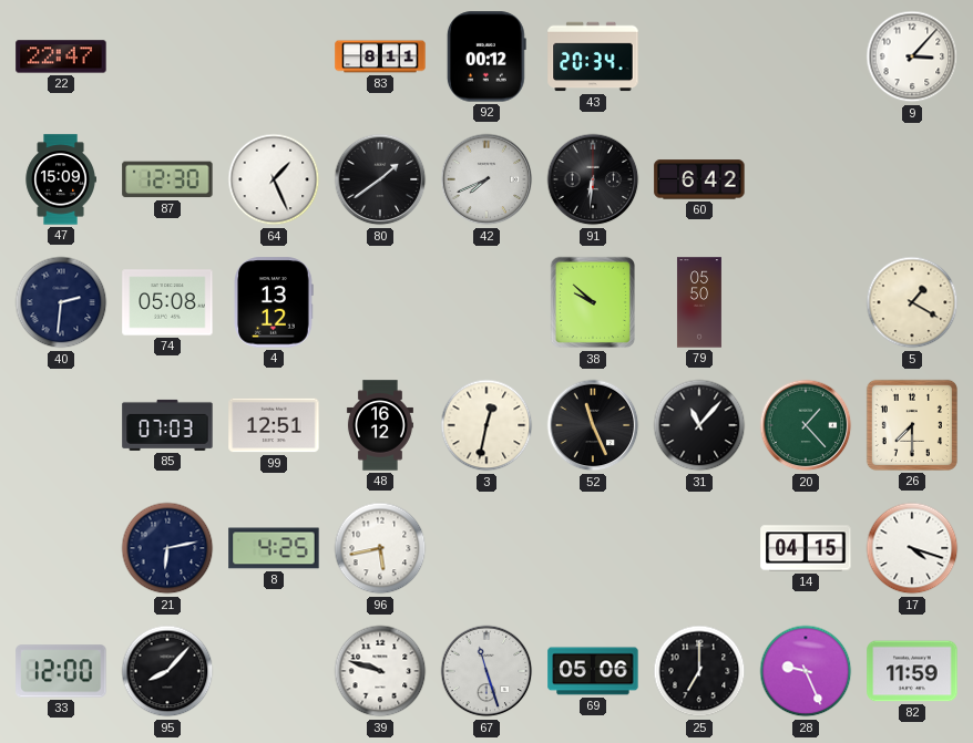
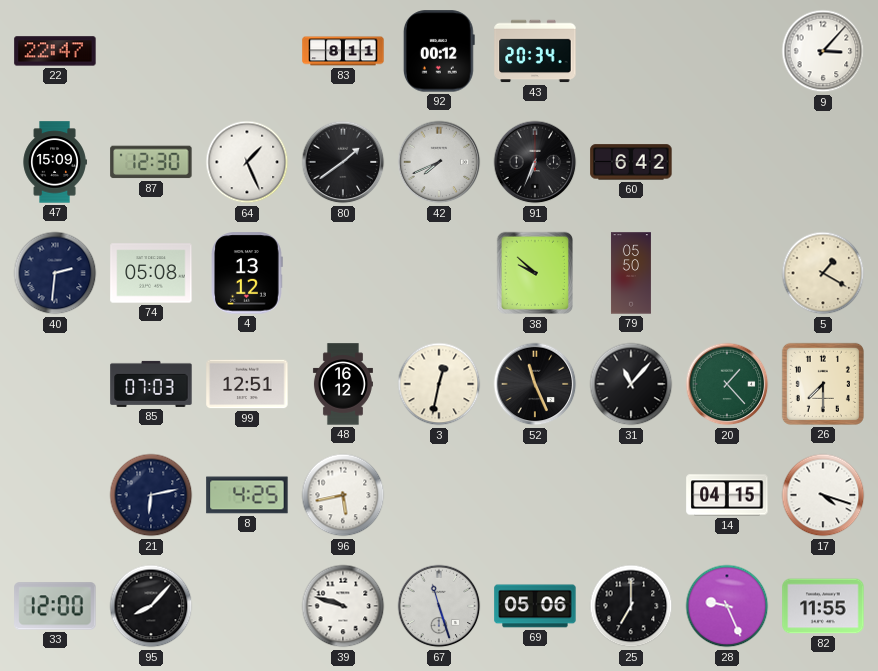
91: 6:31 -> 6:34 (535, 162)
82: 11:59 -> 11:55 (823, 606)
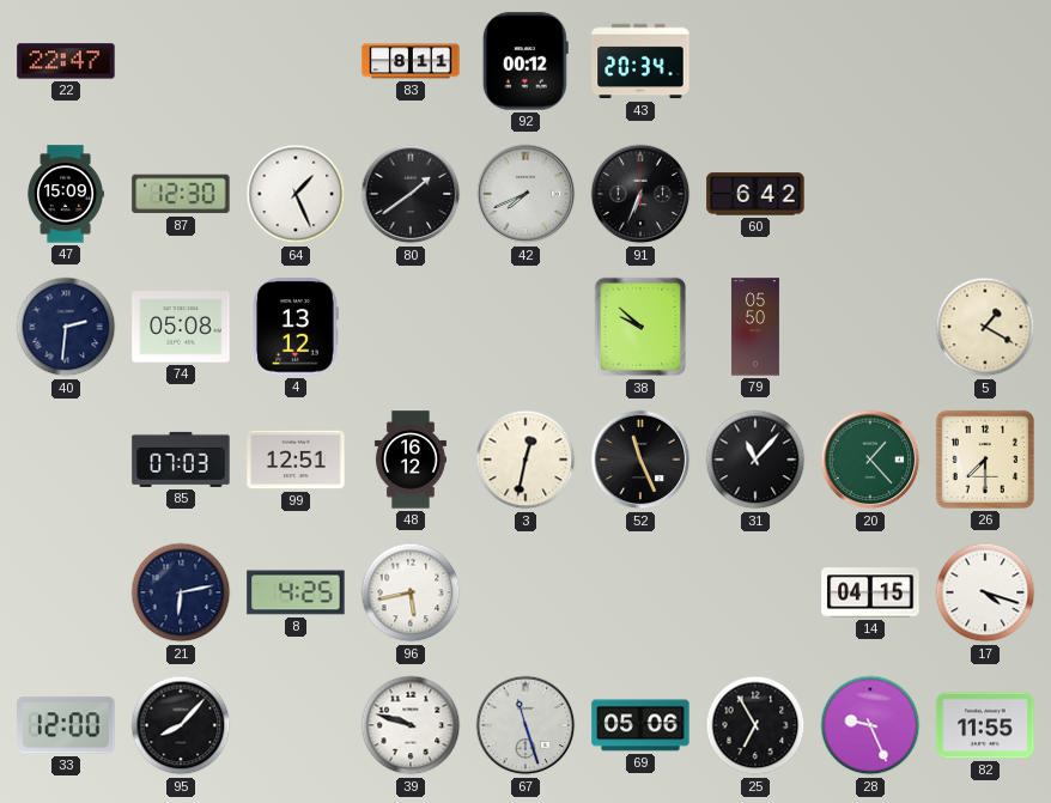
9: 3:07 -> none (823, 51)
25: 7:00 -> 6:55 (755, 725)
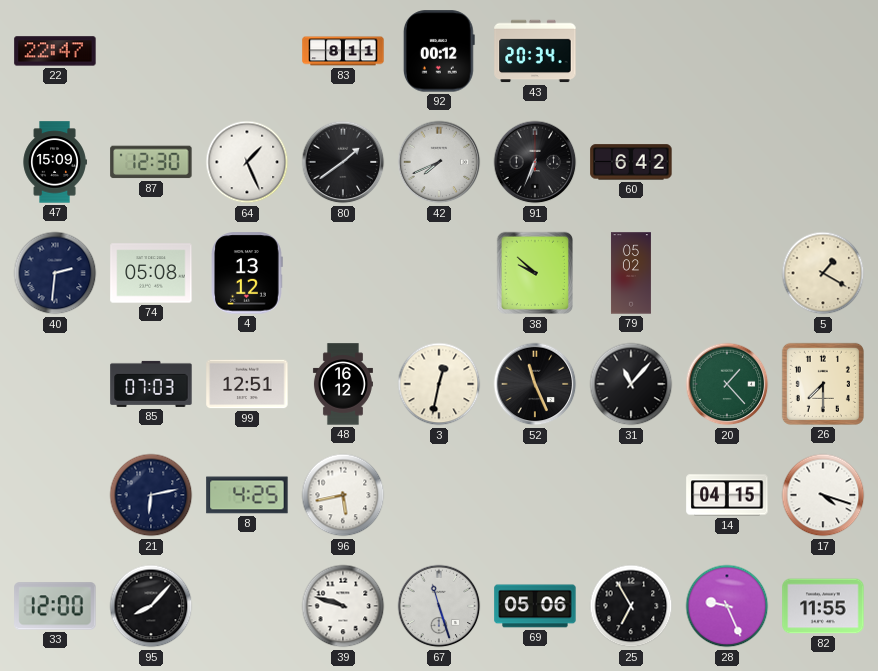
79: 05:50 -> 05:02 (631, 273)
